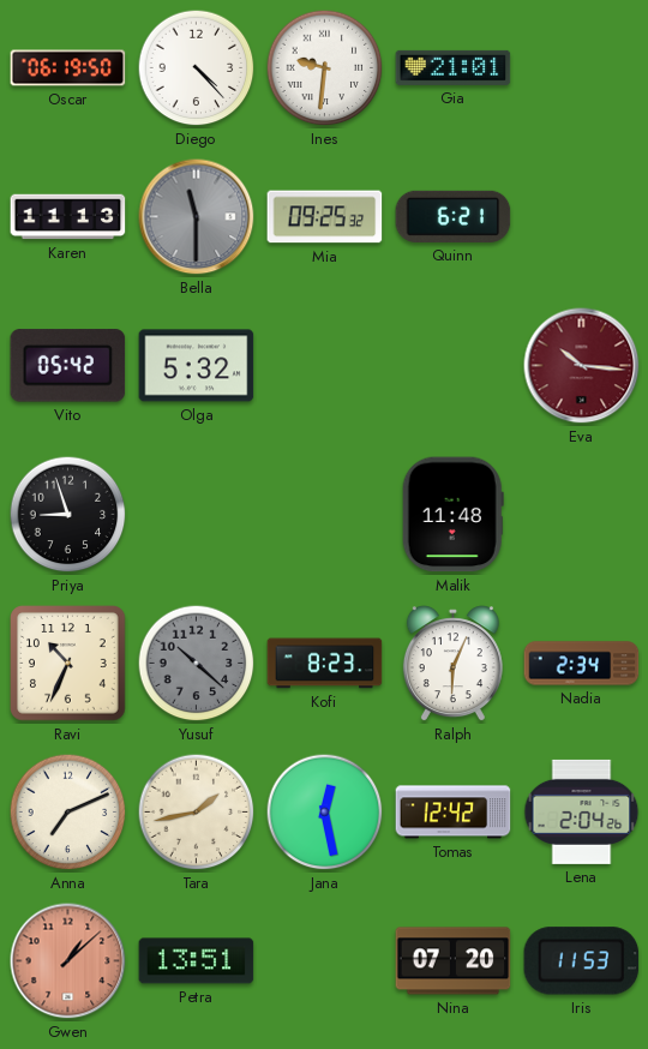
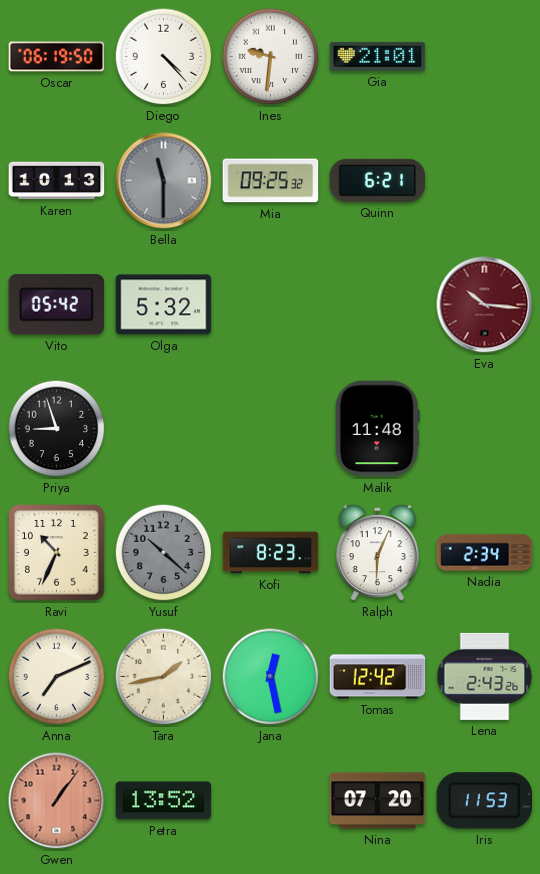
Karen: 11:13 -> 10:13 (57, 181)
Lena: 2:04 -> 2:43 (485, 676)
Gwen: 1:08 -> 1:06 (57, 801)
Petra: 13:51 -> 13:52 (164, 801)
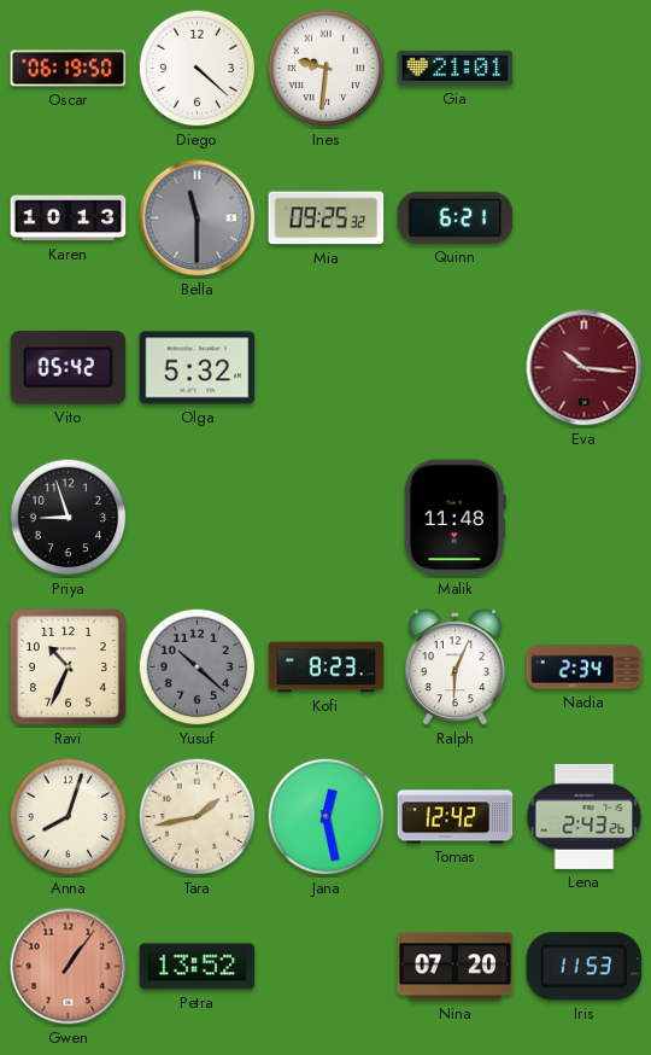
Diego: 4:23 -> 4:22 (198, 69)
Anna: 7:11 -> 8:03 (69, 817)
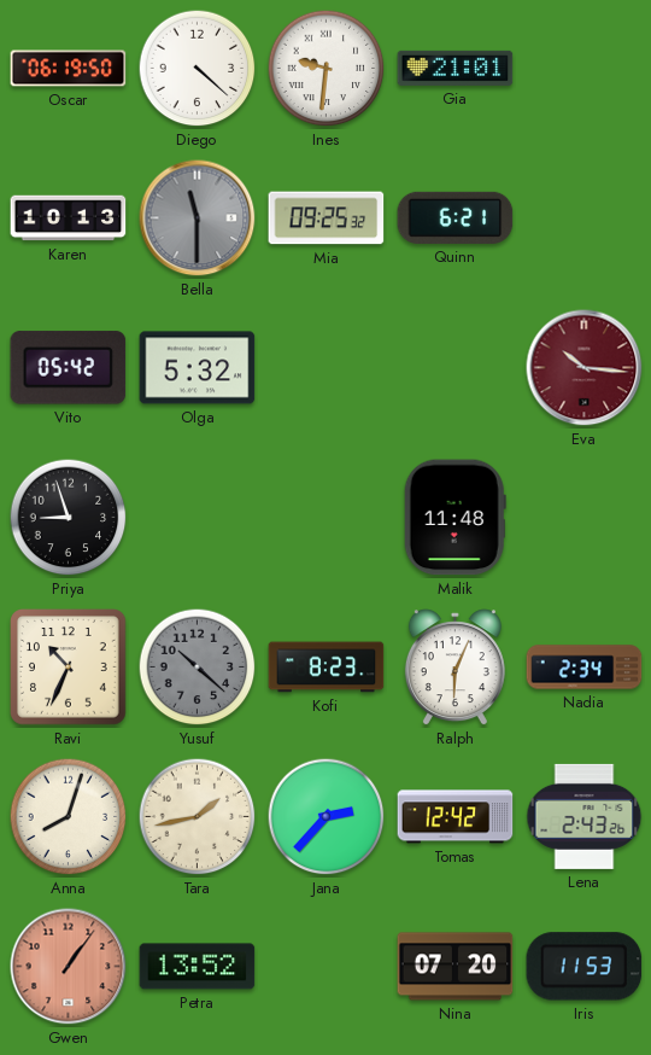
Jana: 12:28 -> 2:37 (327, 817)
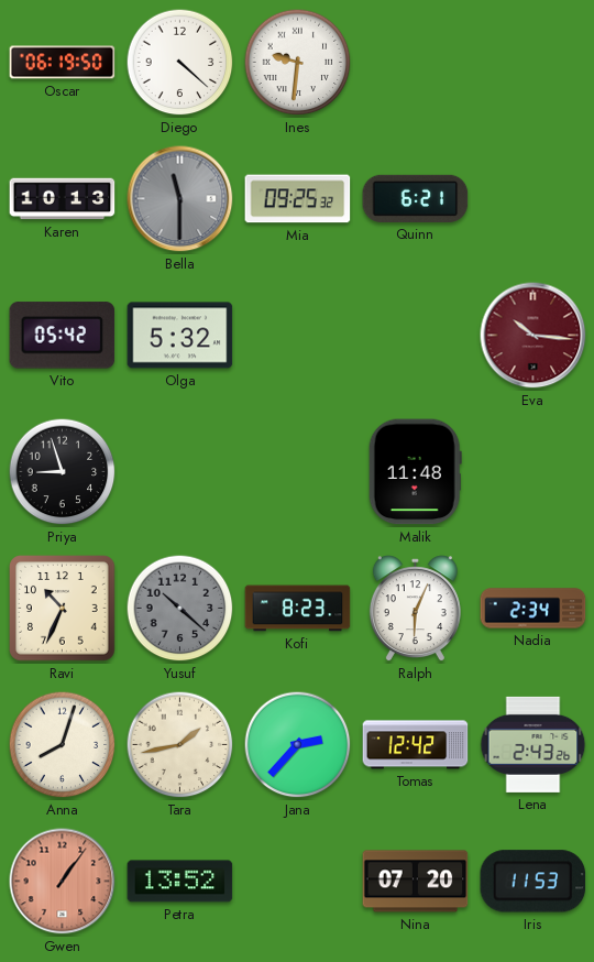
Gia: 21:01 -> none (456, 68)
